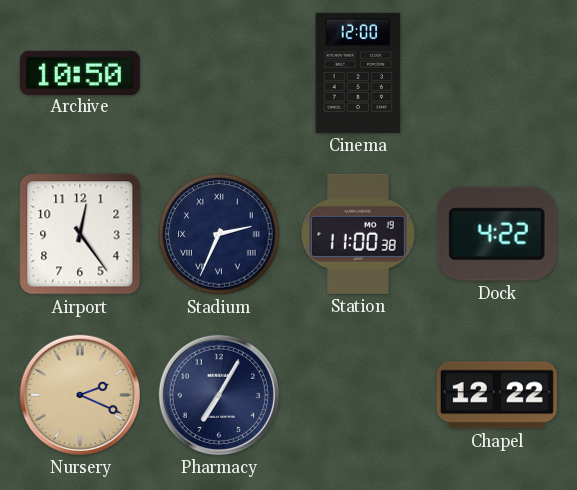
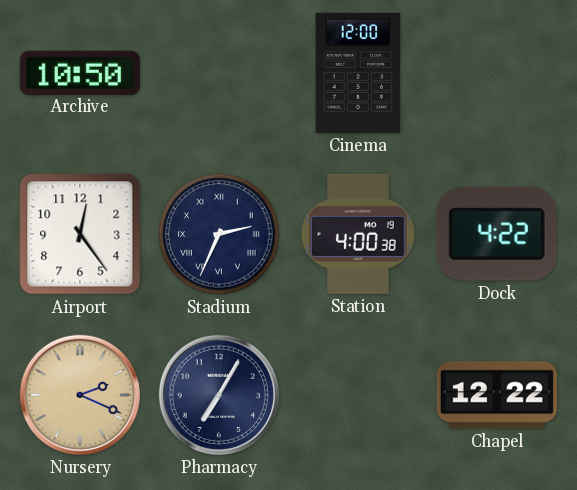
Station: 11:00 -> 4:00 (358, 234)
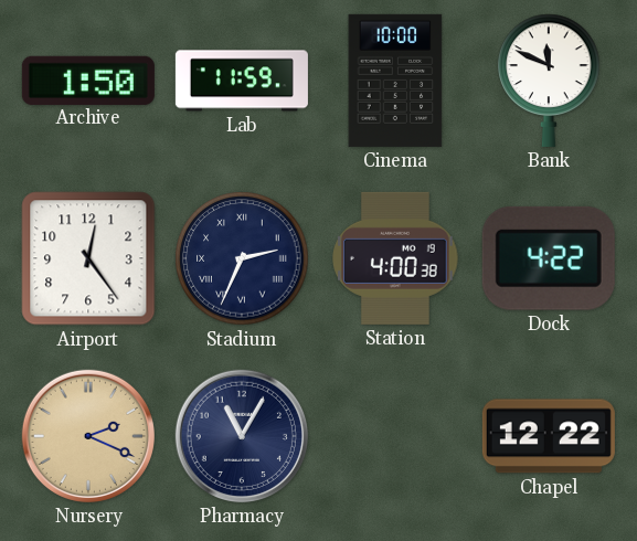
Archive: 10:50 -> 1:50 (88, 79)
Lab: none -> 11:59 (242, 81)
Cinema: 12:00 -> 10:00 (395, 81)
Bank: none -> 11:49 (549, 81)
Pharmacy: 7:05 -> 11:05 (242, 436)
